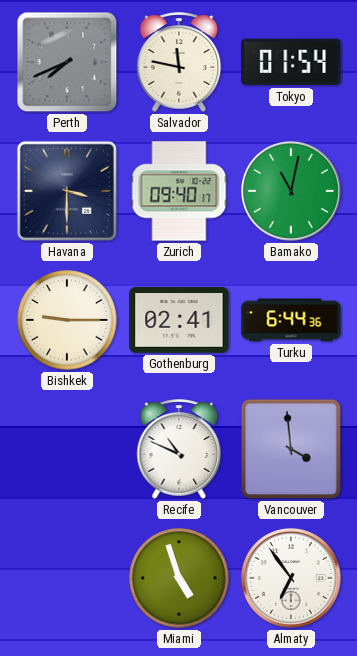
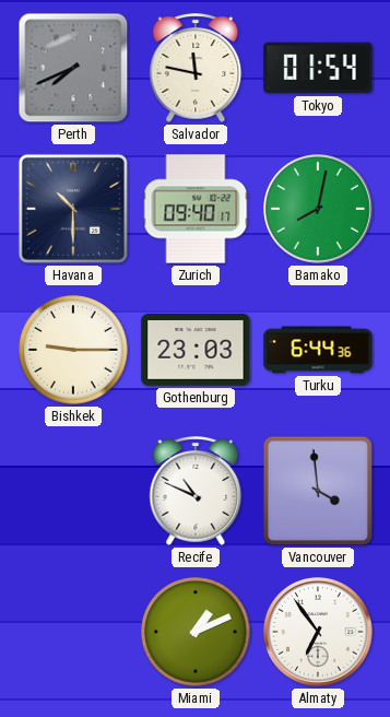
Havana: 3:30 -> 10:30 (73, 209)
Bamako: 11:02 -> 8:02 (319, 210)
Gothenburg: 02:41 -> 23:03 (196, 350)
Miami: 4:57 -> 1:11 (196, 632)
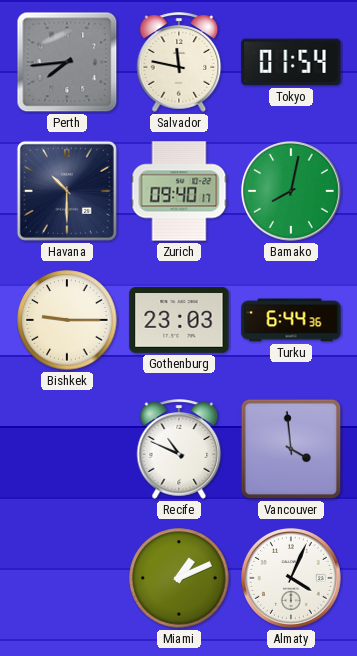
Perth: 7:41 -> 7:44 (67, 62)
Almaty: 6:54 -> 4:04 (292, 579)
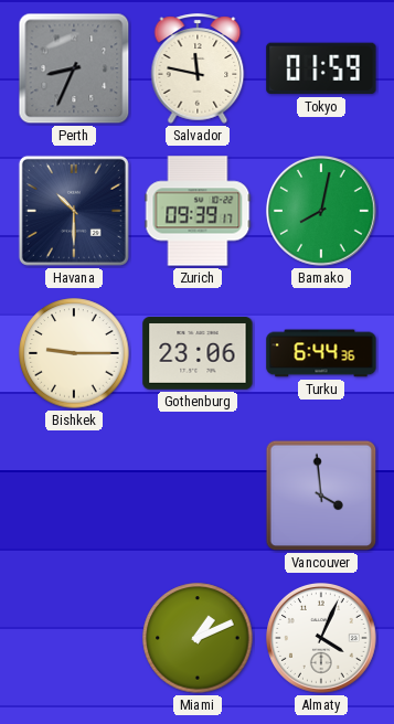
Perth: 7:44 -> 8:34 (74, 68)
Tokyo: 01:54 -> 01:59 (321, 68)
Zurich: 09:40 -> 09:39 (198, 211)
Gothenburg: 23:03 -> 23:06 (198, 353)
Recife: 10:49 -> none (179, 449)
